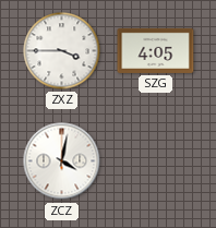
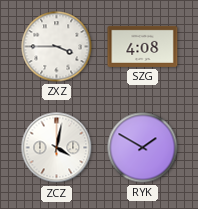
SZG: 4:05 -> 4:08 (143, 46)
RYK: none -> 1:50 (143, 148)
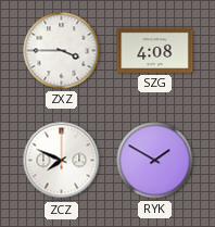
ZCZ: 4:02 -> 7:49 (62, 161)
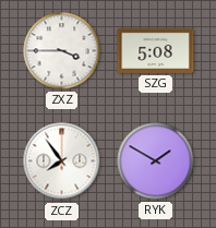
SZG: 4:08 -> 5:08 (156, 50)
ZCZ: 7:49 -> 7:54 (62, 161)
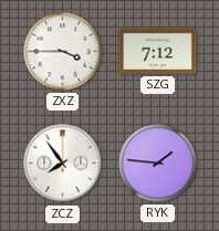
SZG: 5:08 -> 7:12 (158, 51)
RYK: 1:50 -> 1:46 (158, 164)
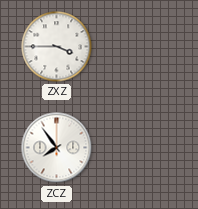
SZG: 7:12 -> none (158, 51)
RYK: 1:46 -> none (158, 164)
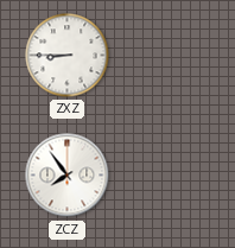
ZXZ: 3:45 -> 8:45 (68, 56)
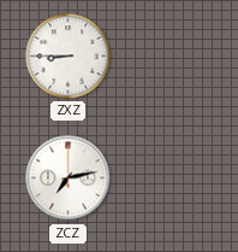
ZCZ: 7:54 -> 7:13 (69, 178)
